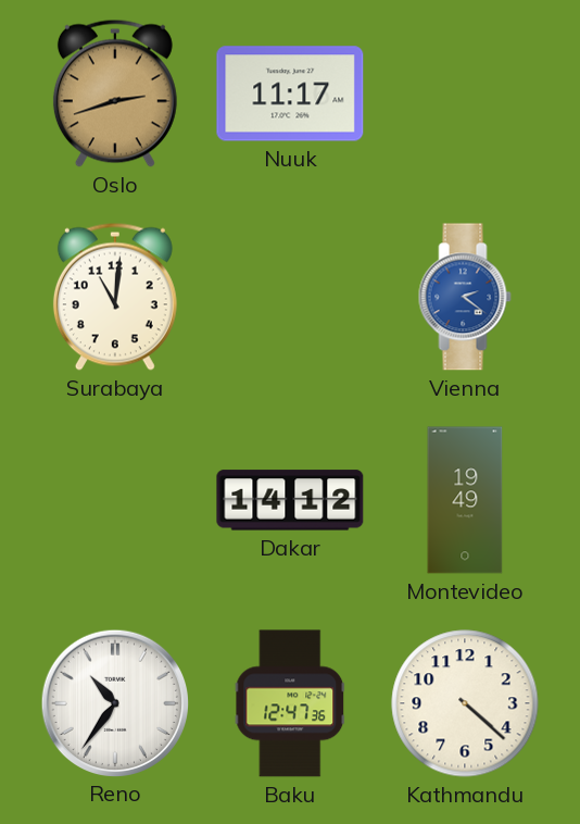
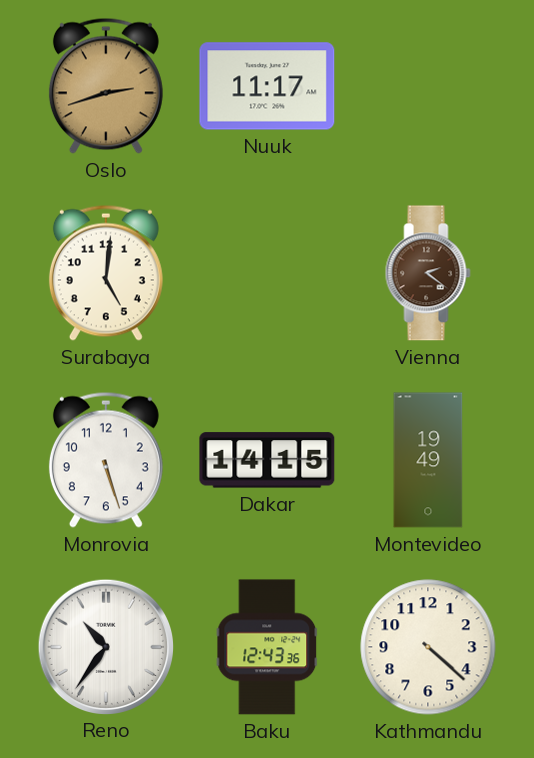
Surabaya: 11:01 -> 5:01 (106, 273)
Vienna dial: blue -> brown (428, 273)
Monrovia: none -> 5:27 (106, 460)
Dakar: 14:12 -> 14:15 (267, 460)
Baku: 12:47 -> 12:43 (267, 647)
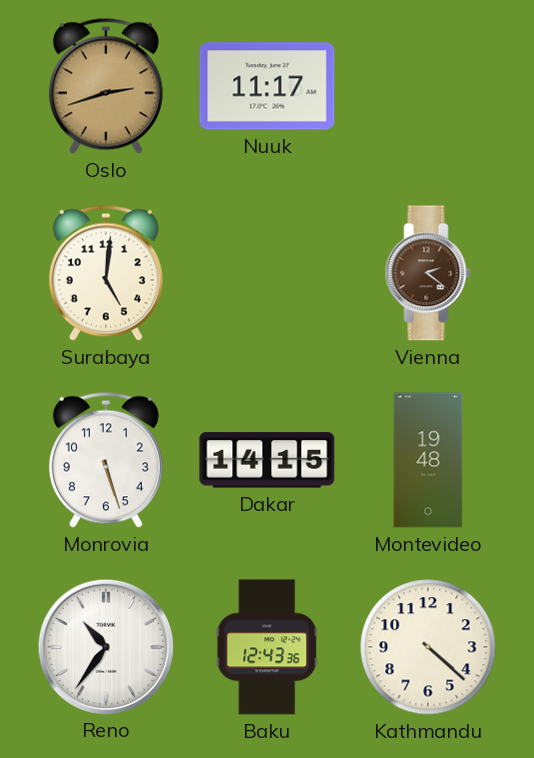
Montevideo: 19:49 -> 19:48 (428, 460)
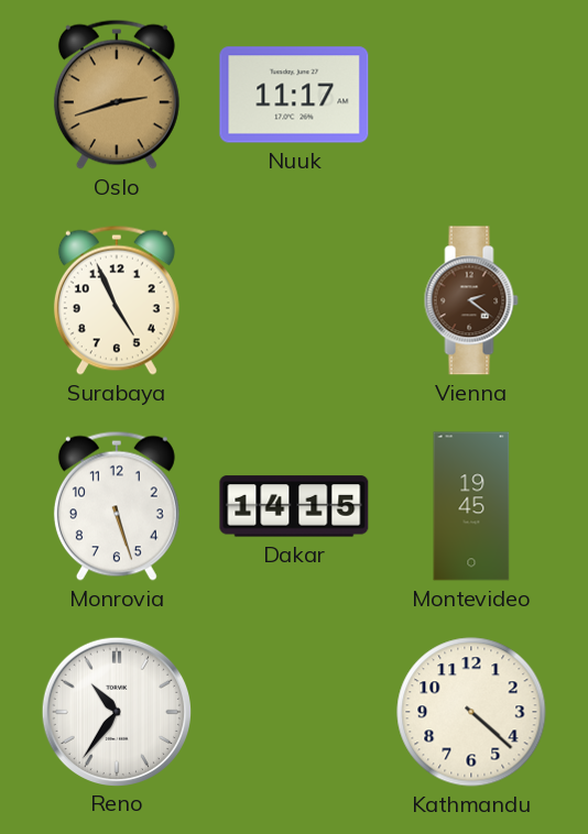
Surabaya: 5:01 -> 4:56 (117, 300)
Montevideo: 19:48 -> 19:45 (471, 506)
Baku: 12:43 -> none (267, 647)
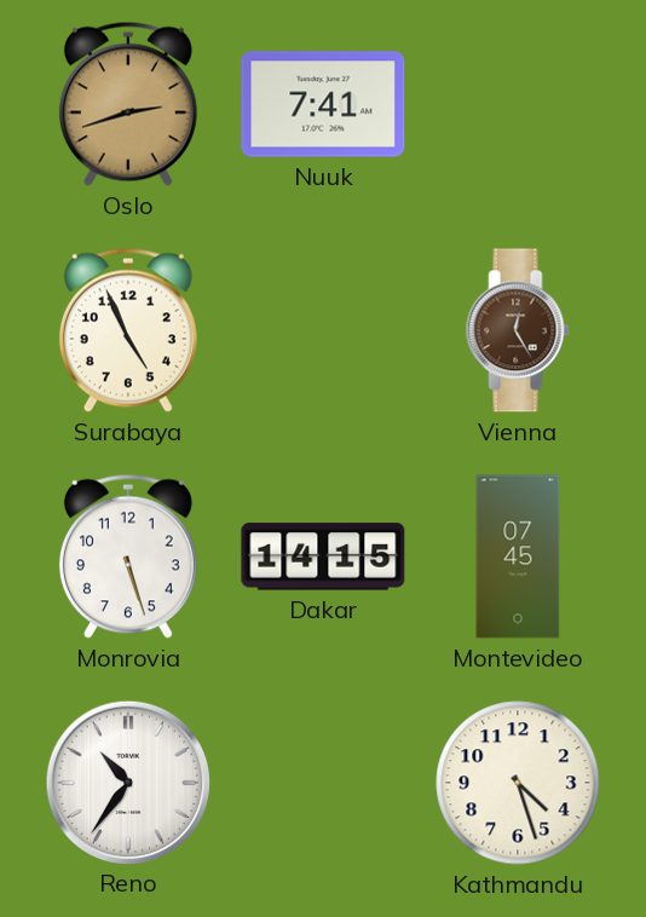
Nuuk: 11:17 -> 7:41 (323, 104)
Vienna: 2:21 -> 12:25 (518, 330)
Montevideo: 19:45 -> 07:45 (518, 556)
Kathmandu: 4:22 -> 4:27 (518, 783)
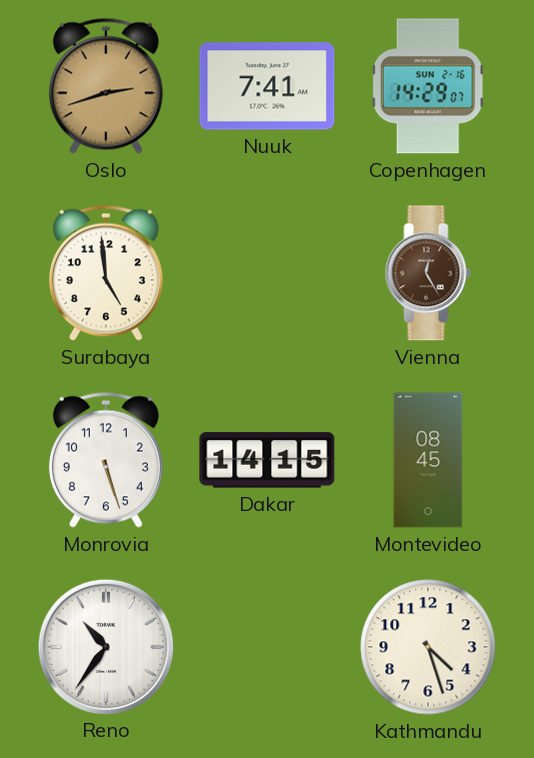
Copenhagen: none -> 14:29 (428, 86)
Surabaya: 4:56 -> 4:59 (106, 273)
Montevideo: 07:45 -> 08:45 (428, 460)
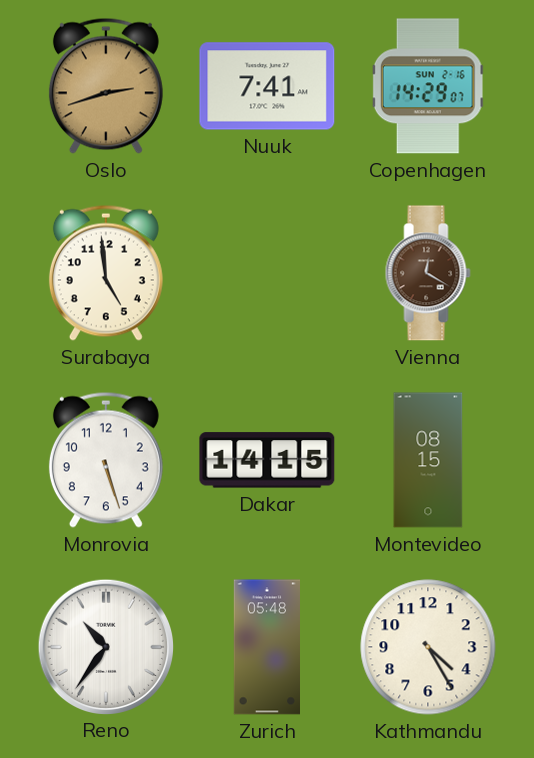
Vienna: 12:25 -> 12:20 (428, 273)
Montevideo: 08:45 -> 08:15 (428, 460)
Zurich: none -> 05:48 (266, 647)
Kathmandu: 4:27 -> 4:25 (428, 647)
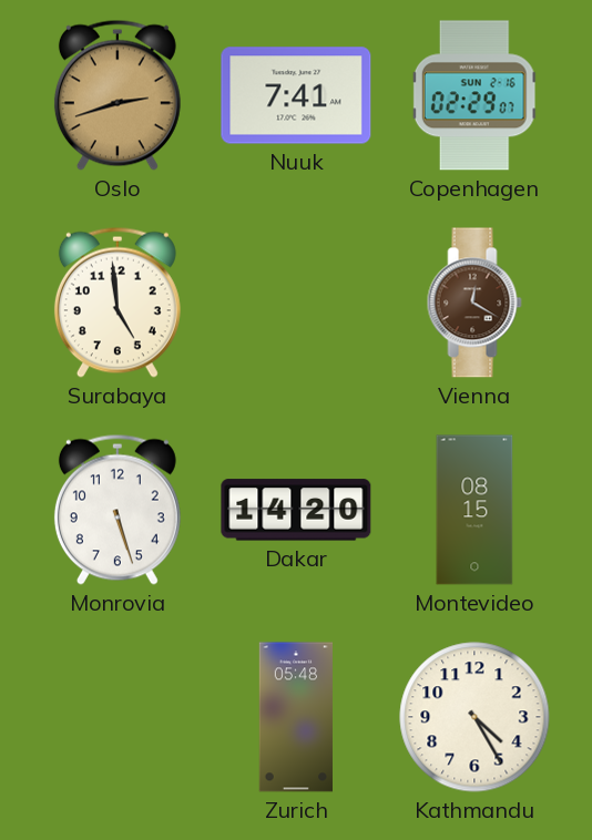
Copenhagen: 14:29 -> 02:29 (474, 95)
Dakar: 14:15 -> 14:20 (296, 510)
Reno: 10:36 -> none (105, 646)
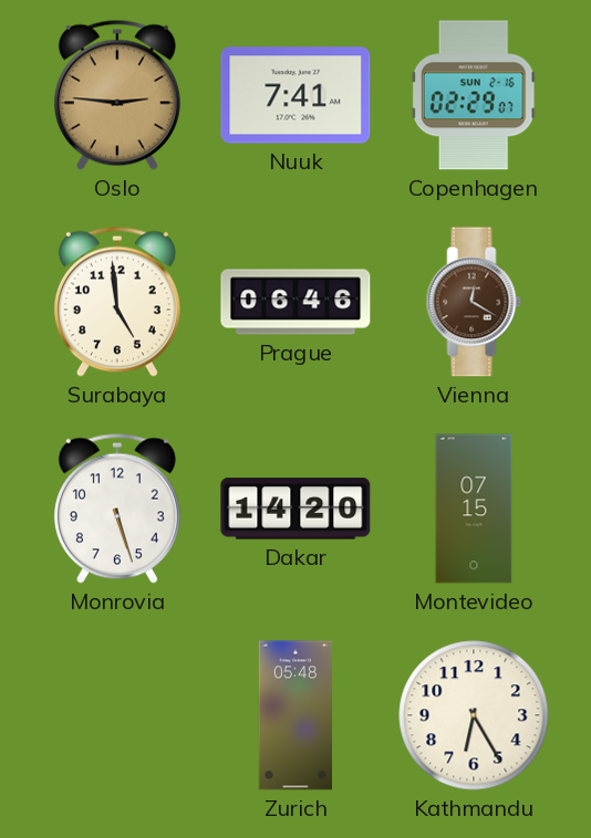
Oslo: 2:42 -> 2:46 (117, 95)
Prague: none -> 06:46 (295, 302)
Montevideo: 08:15 -> 07:15 (474, 509)
Kathmandu: 4:25 -> 6:25 (474, 715)
